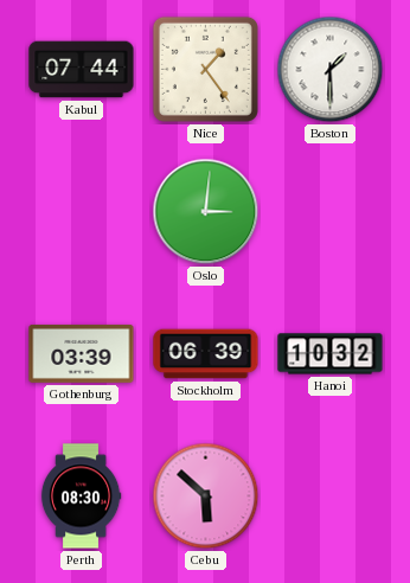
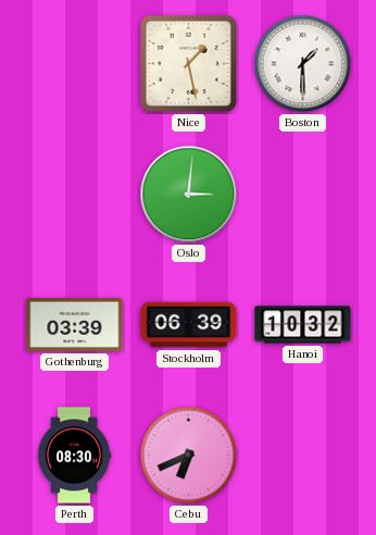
Kabul: 07:44 -> none (82, 70)
Nice: 1:24 -> 1:28 (188, 63)
Cebu: 5:52 -> 6:41 (189, 456)
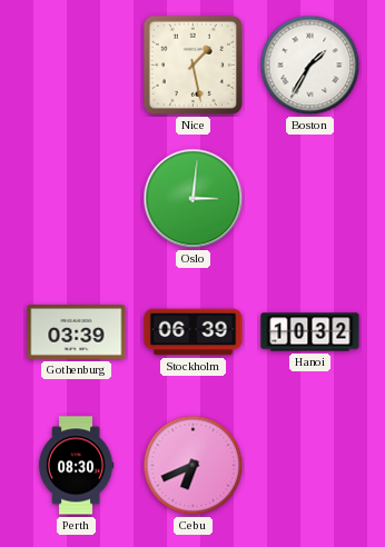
Boston: 1:30 -> 1:35 (310, 66)
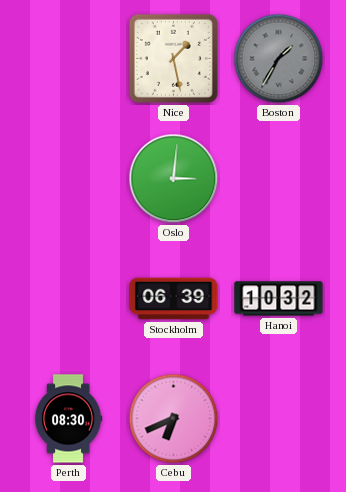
Boston dial: white -> grey (279, 59)
Gothenburg: 03:39 -> none (77, 331)
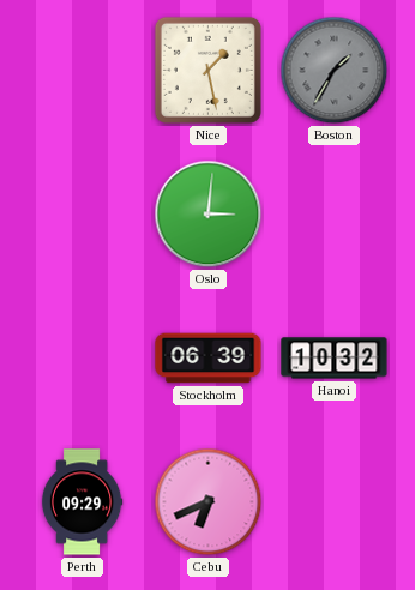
Perth: 08:30 -> 09:29 (82, 502)
